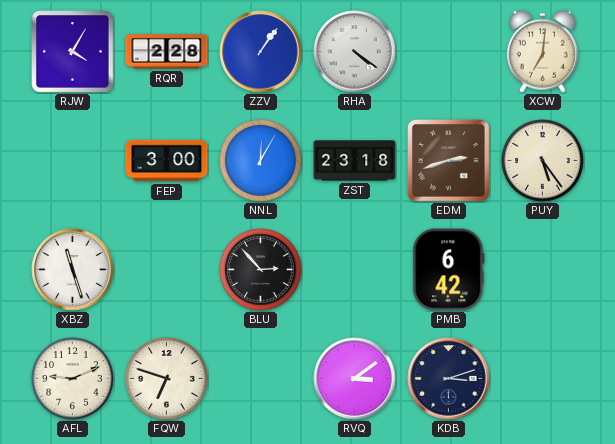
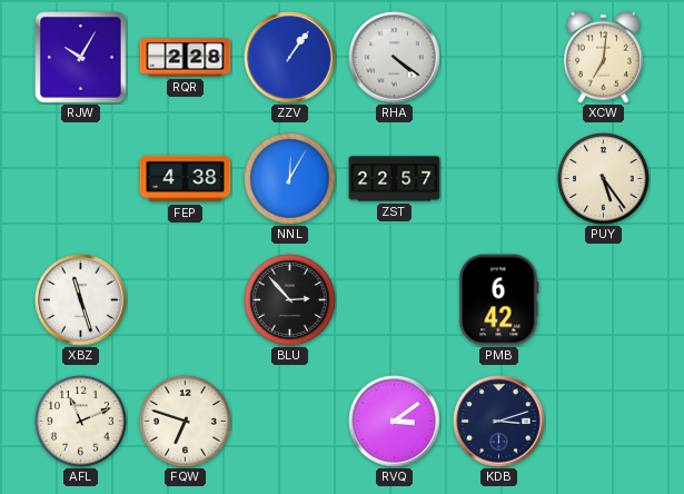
RJW: 4:05 -> 10:05 (81, 58)
FEP: 3:00 -> 4:38 (186, 179)
ZST: 23:18 -> 22:57 (395, 179)
EDM: 2:42 -> none (449, 161)
AFL: 9:11 -> 11:11 (81, 422)
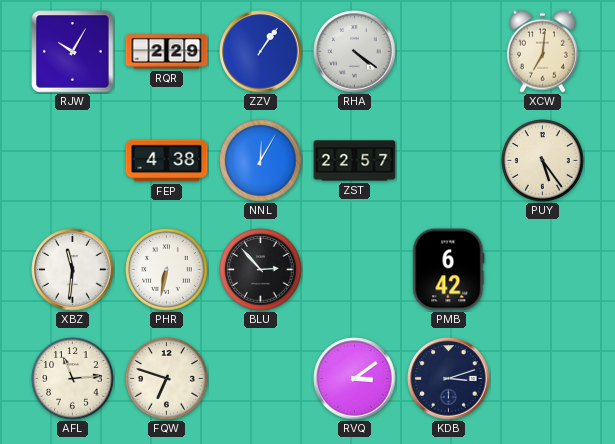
RQR: 2:28 -> 2:29 (167, 52)
XBZ: 11:27 -> 11:31 (73, 270)
PHR: none -> 6:32 (167, 270)
AFL: 11:11 -> 11:14 (73, 379)
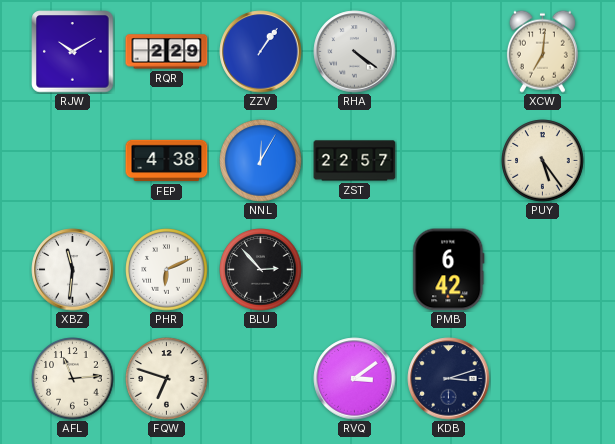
RJW: 10:05 -> 10:10 (73, 52)
PHR: 6:32 -> 6:11 (167, 270)
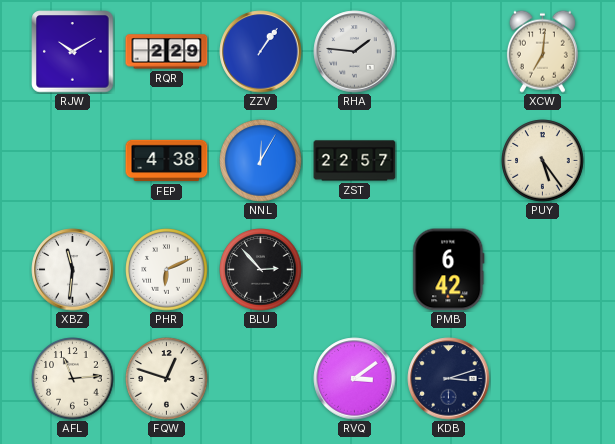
RHA: 4:21 -> 1:46 (355, 52)
FQW: 6:48 -> 12:48 (167, 379)
